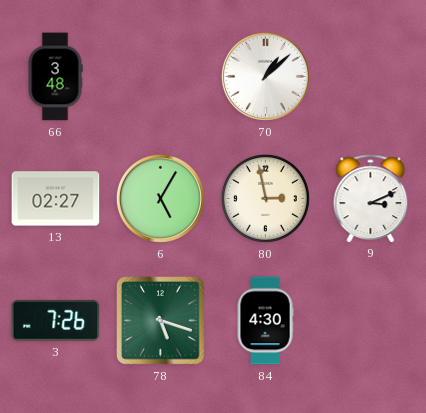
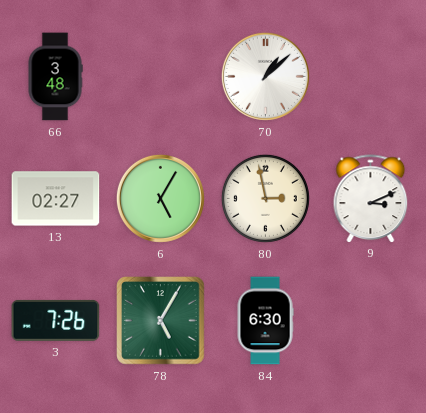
78: 5:18 -> 5:05 (161, 321)
84: 4:30 -> 6:30 (265, 321)
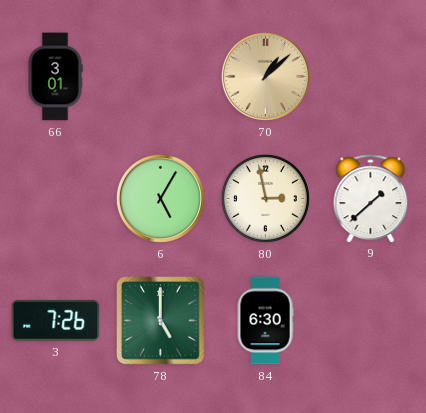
66: 3:48 -> 3:01 (55, 77)
70 dial: white -> champagne (265, 76)
13: 02:27 -> none (56, 199)
9: 3:11 -> 1:38 (371, 198)
78: 5:05 -> 5:00 (161, 321)
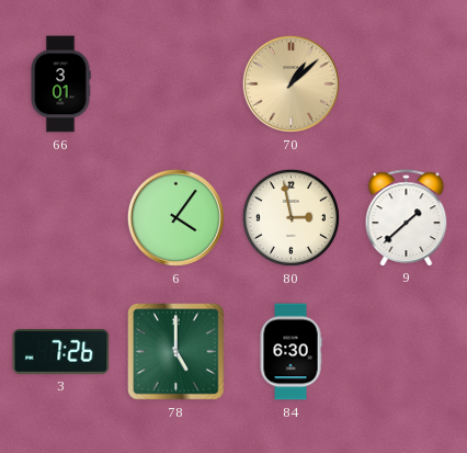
6: 5:05 -> 4:06 (175, 217)
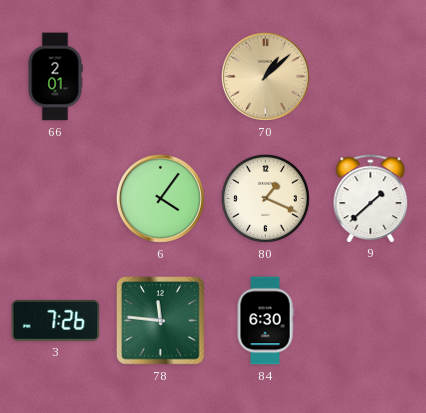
66: 3:01 -> 2:01 (55, 77)
80: 2:58 -> 1:19 (265, 198)
78: 5:00 -> 11:46 (161, 321)
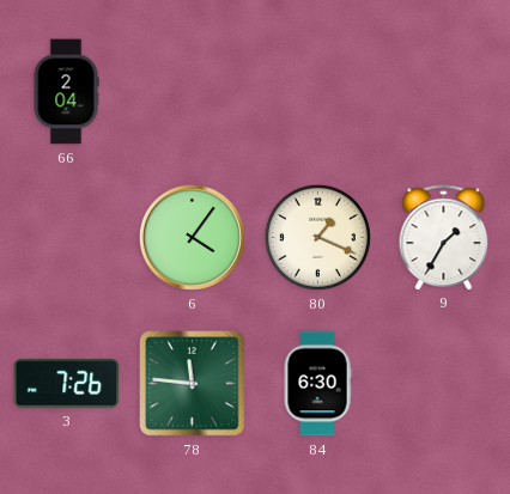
66: 2:01 -> 2:04 (66, 92)
70: 1:08 -> none (265, 76)
9: 1:38 -> 1:35 (444, 237)
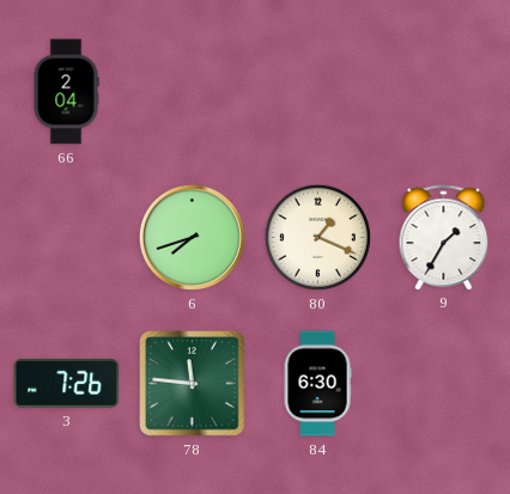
6: 4:06 -> 7:42 (192, 237)
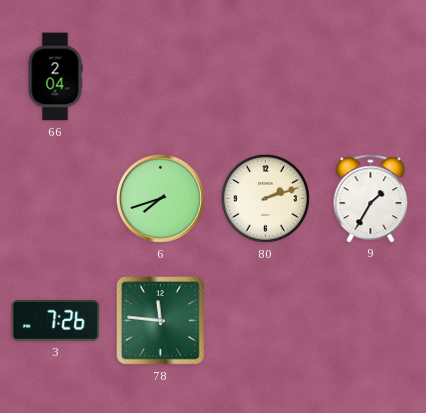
80: 1:19 -> 2:12 (265, 198)
84: 6:30 -> none (317, 384)
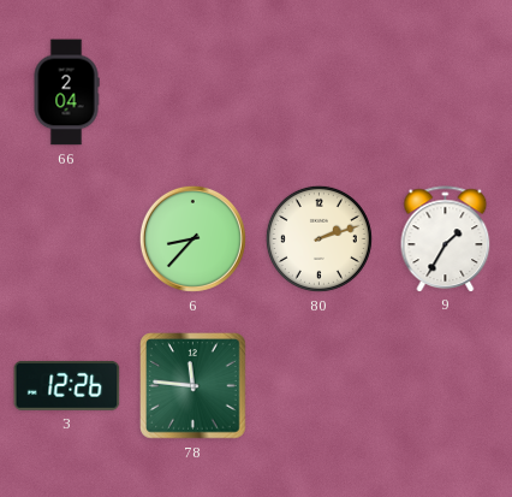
6: 7:42 -> 8:37 (192, 238)
3: 7:26 -> 12:26 (67, 385)
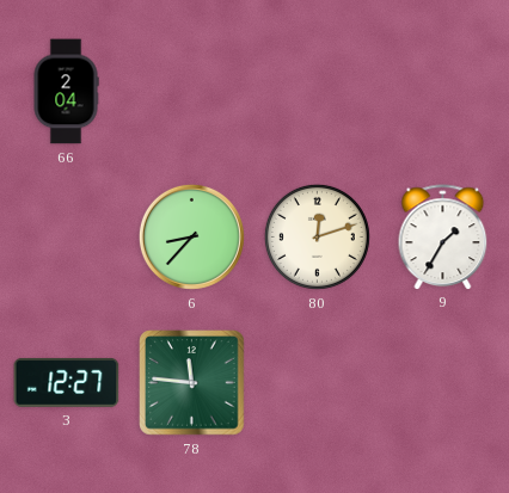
80: 2:12 -> 12:12 (317, 236)
3: 12:26 -> 12:27 (67, 382)
